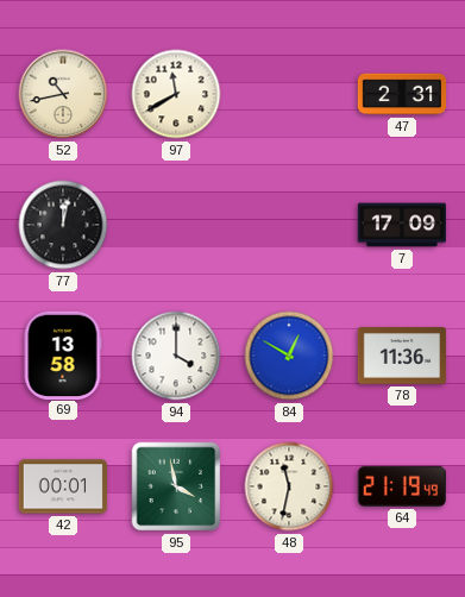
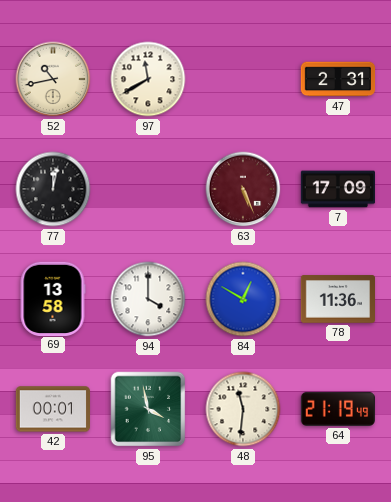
63: none -> 5:26 (243, 189)
48: 11:32 -> 11:31 (243, 409)
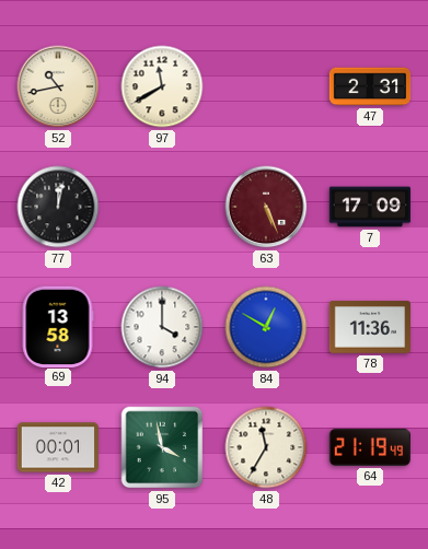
48: 11:31 -> 11:35 (266, 447)
